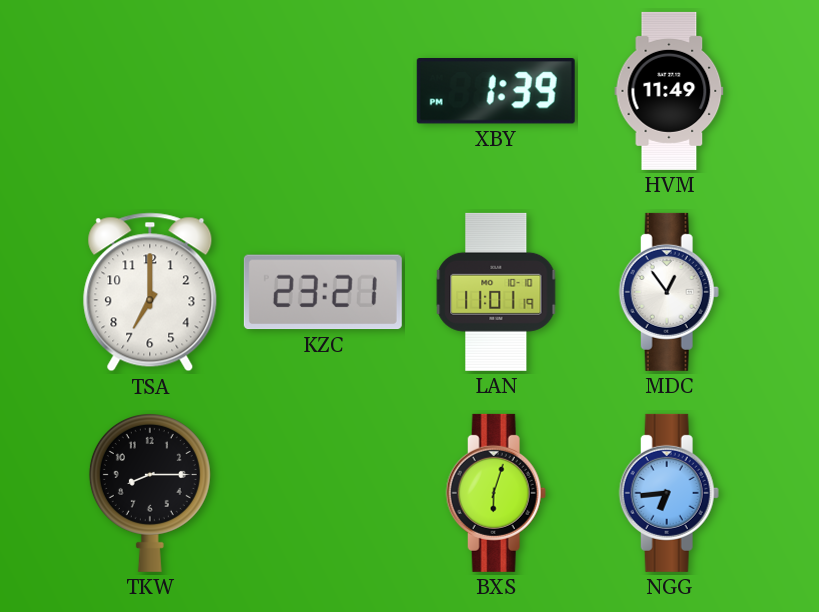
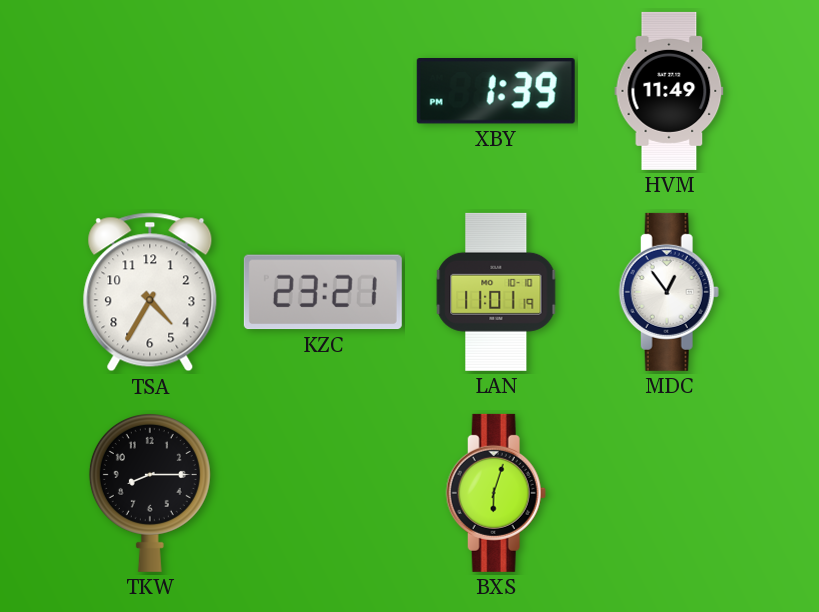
TSA: 7:00 -> 4:35 (150, 292)
NGG: 6:44 -> none (669, 493)
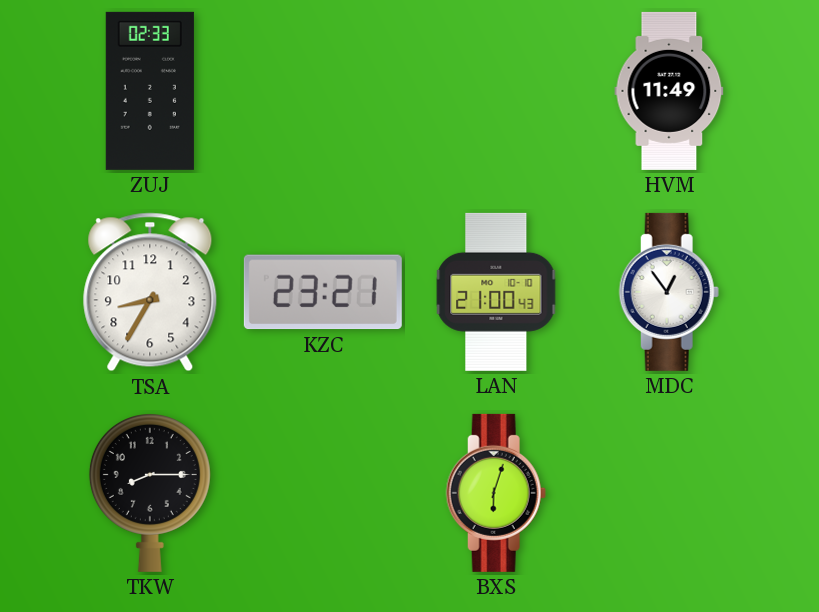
ZUJ: none -> 02:33 (150, 91)
XBY: 1:39 -> none (496, 92)
TSA: 4:35 -> 8:35 (150, 292)
LAN: 11:01 -> 21:00 (496, 292)
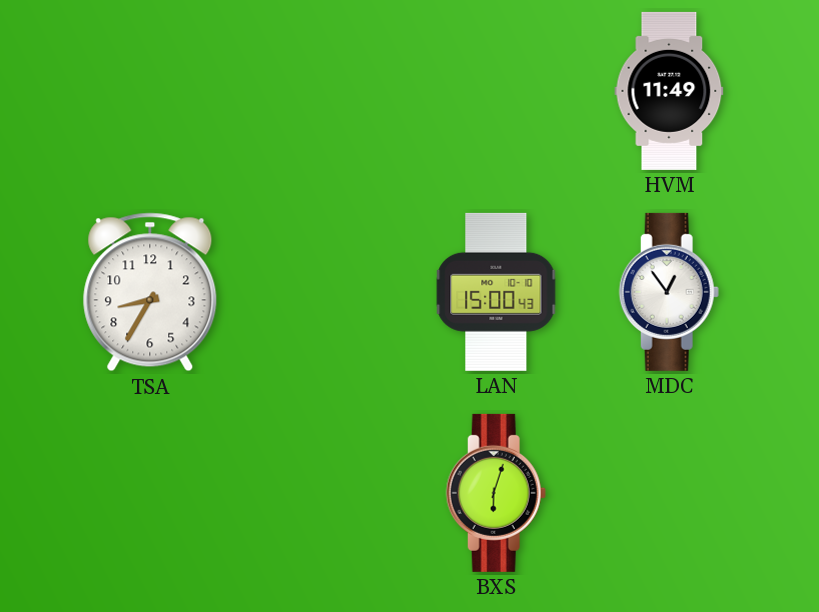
ZUJ: 02:33 -> none (150, 91)
KZC: 23:21 -> none (323, 292)
LAN: 21:00 -> 15:00 (496, 292)
TKW: 8:15 -> none (150, 493)
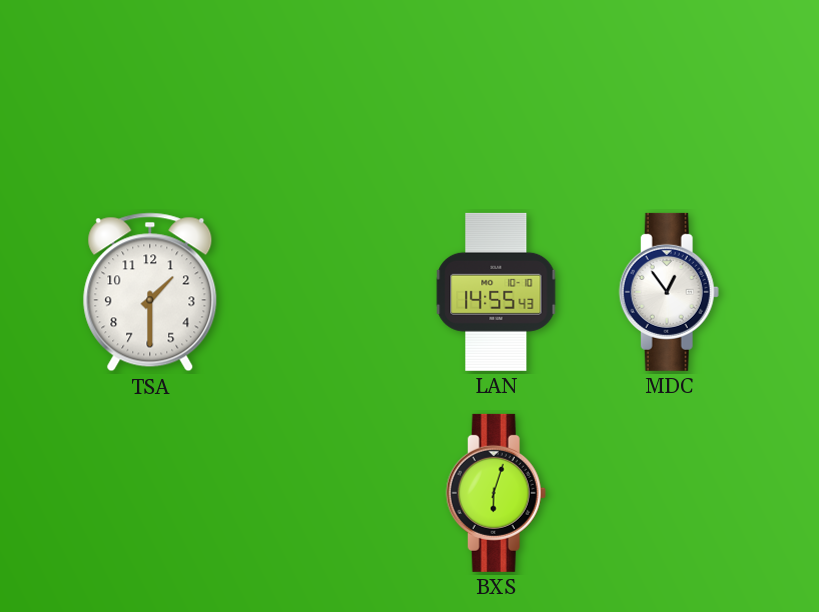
HVM: 11:49 -> none (669, 91)
TSA: 8:35 -> 1:30 (150, 292)
LAN: 15:00 -> 14:55 (496, 292)
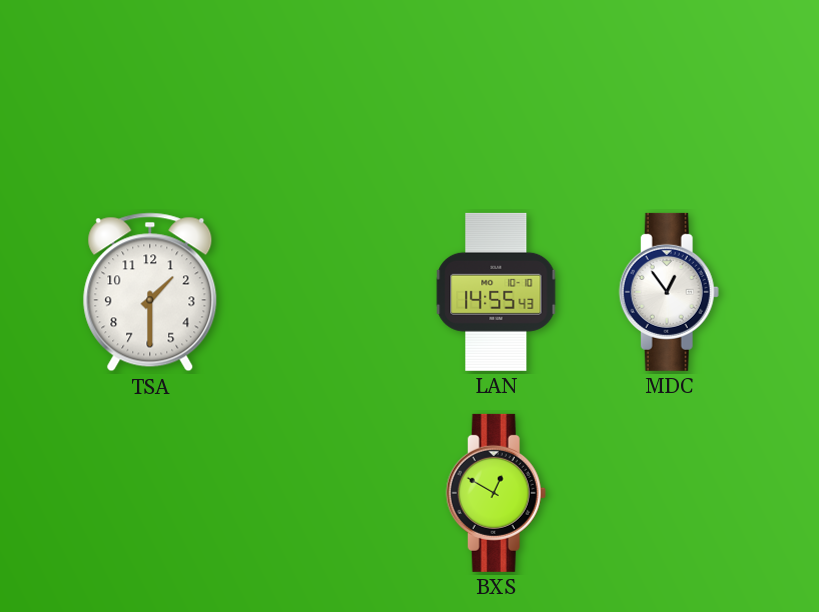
BXS: 6:03 -> 12:50 (496, 493)
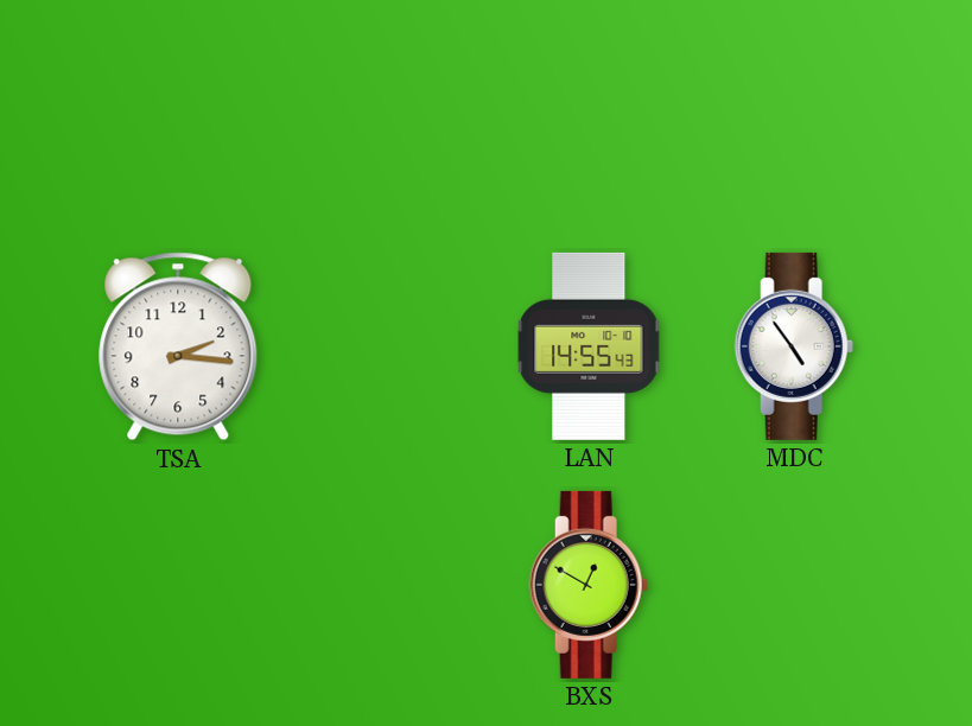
TSA: 1:30 -> 2:16 (178, 346)
MDC: 12:54 -> 4:54 (794, 346)
